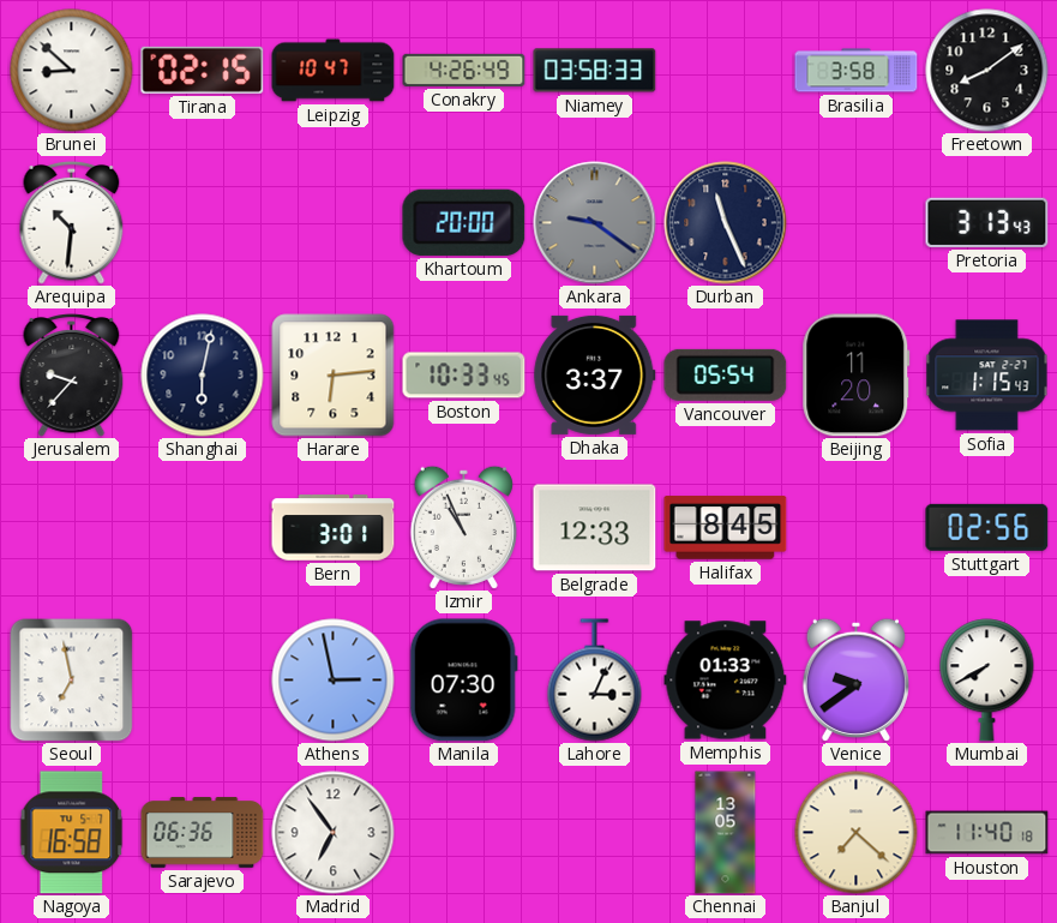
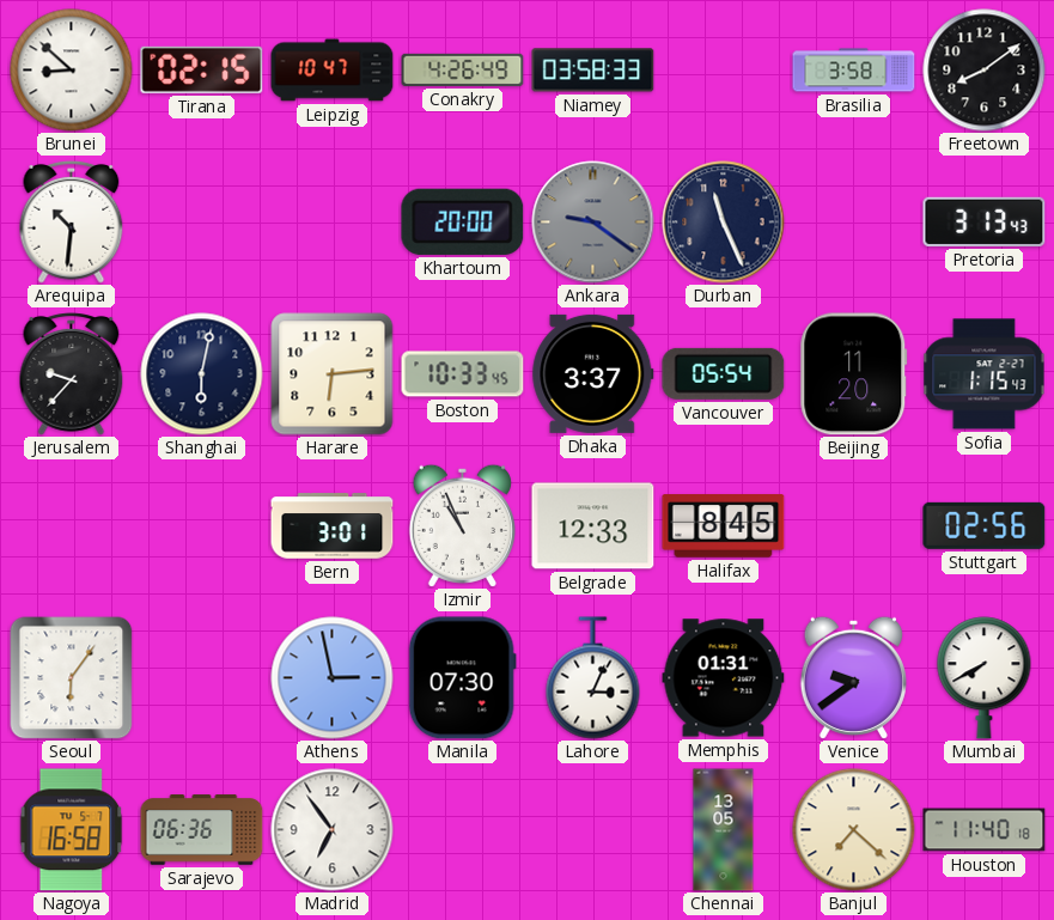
Seoul: 6:58 -> 6:06 (71, 677)
Memphis: 01:33 -> 01:31 (724, 678)
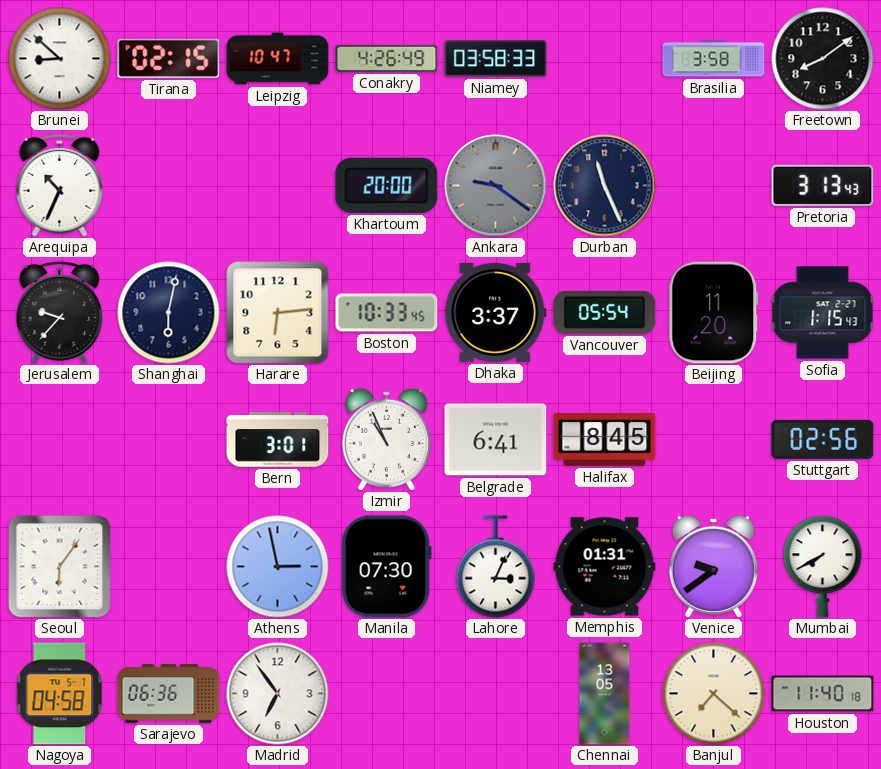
Arequipa: 10:31 -> 10:34 (60, 186)
Belgrade: 12:33 -> 6:41 (496, 440)
Nagoya: 16:58 -> 04:58 (60, 694)
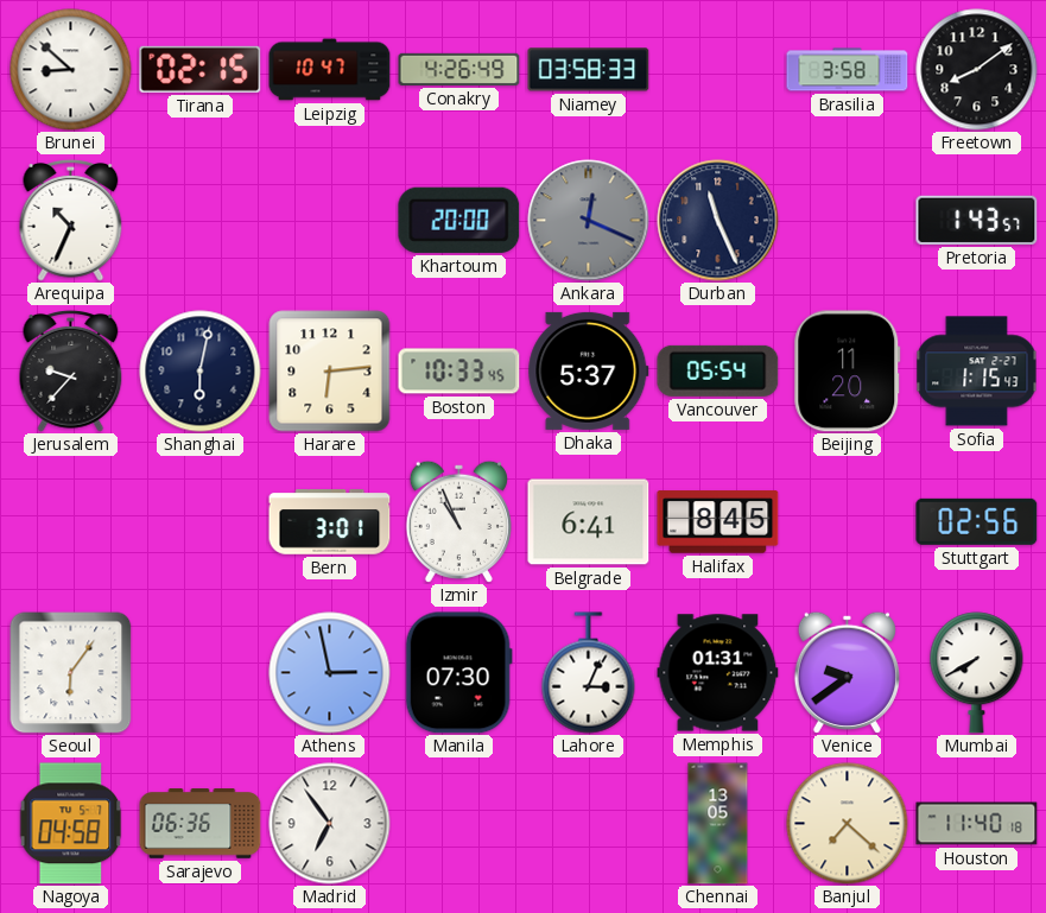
Ankara: 9:21 -> 12:19 (589, 221)
Pretoria: 3:13 -> 1:43 (977, 220)
Dhaka: 3:37 -> 5:37 (589, 370)
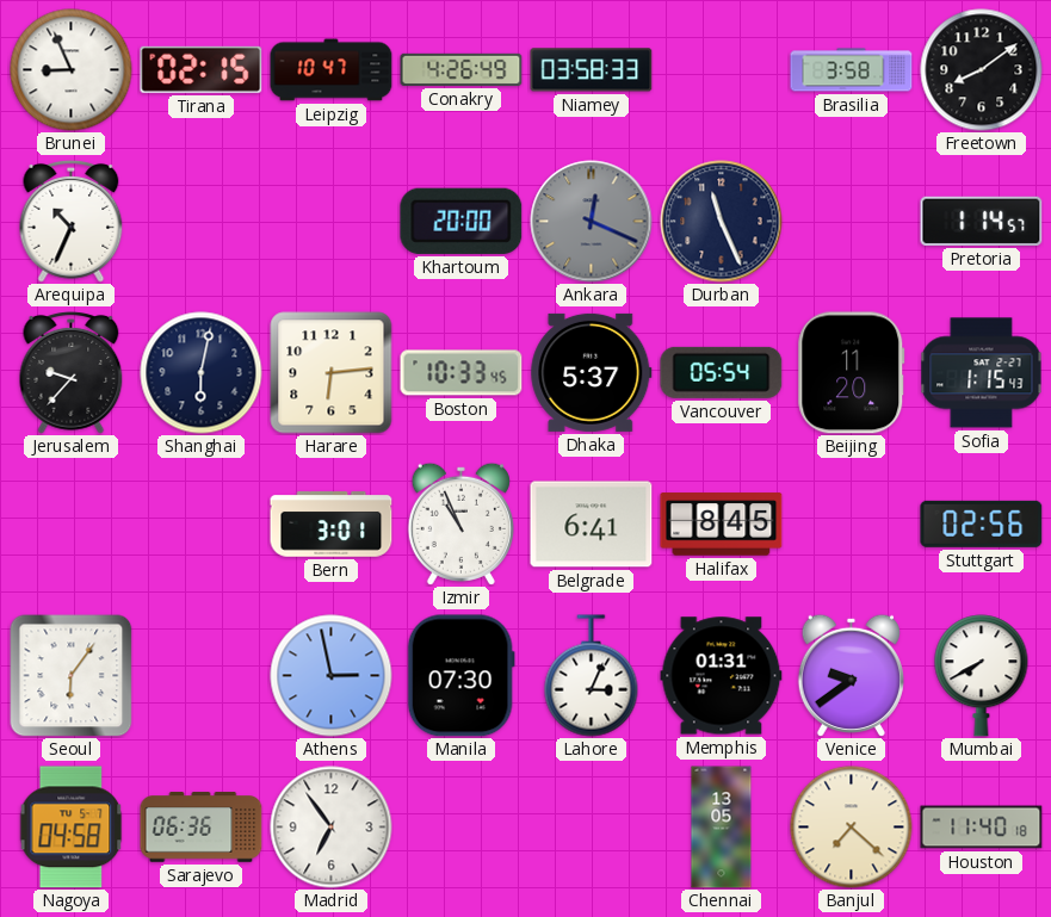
Brunei: 8:52 -> 8:56 (72, 70)
Pretoria: 1:43 -> 1:14 (982, 221)
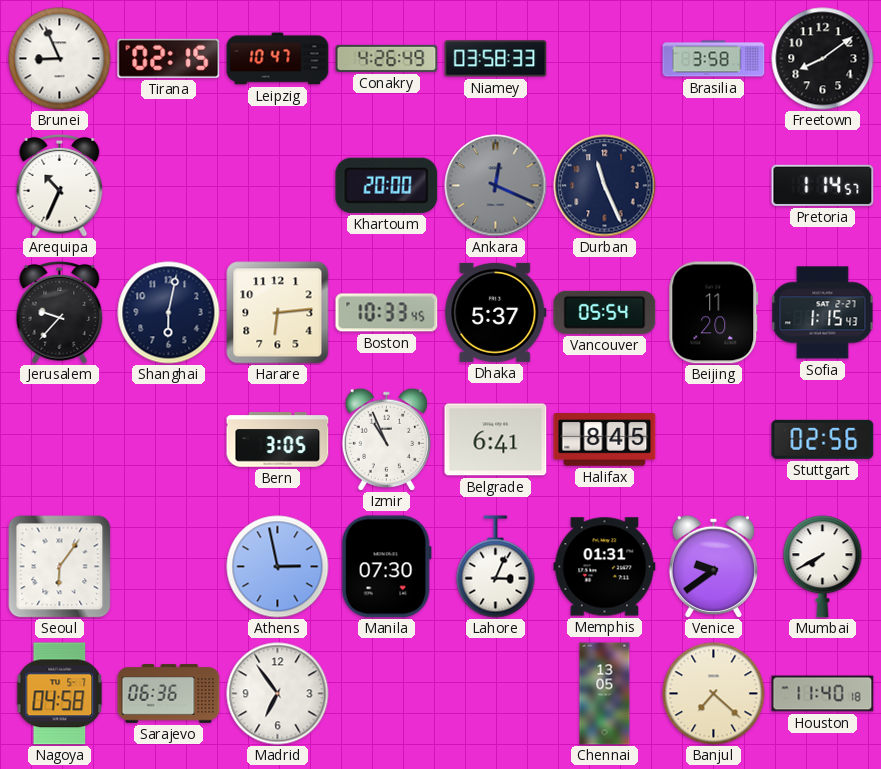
Bern: 3:01 -> 3:05 (278, 440)
